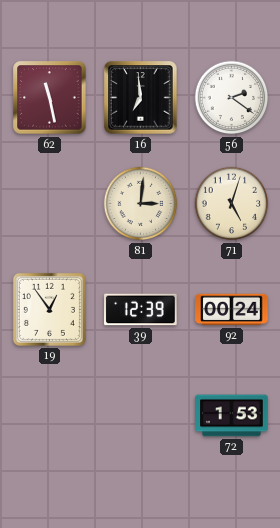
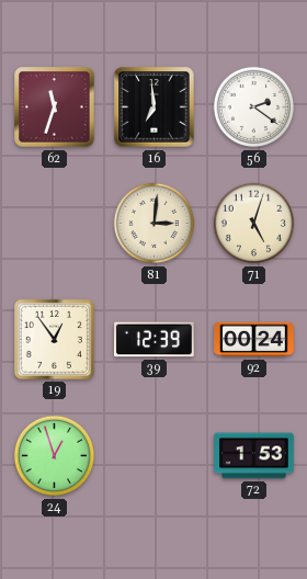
62: 11:28 -> 11:33 (55, 107)
24: none -> 12:57 (55, 456)
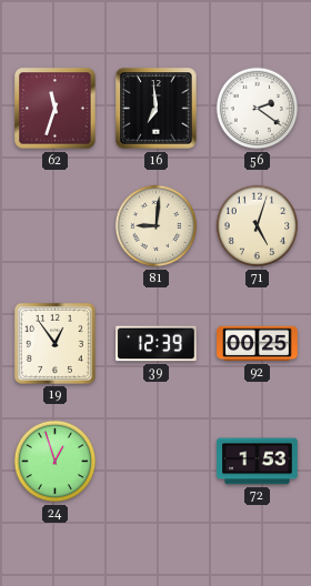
81: 3:01 -> 9:01 (157, 226)
92: 00:24 -> 00:25 (258, 344)
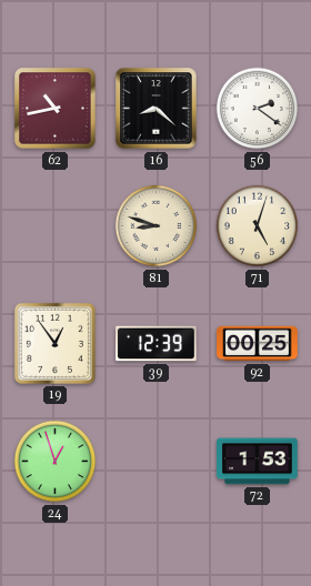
62: 11:33 -> 10:43 (56, 109)
16: 6:59 -> 8:22 (157, 109)
81: 9:01 -> 8:48 (157, 226)
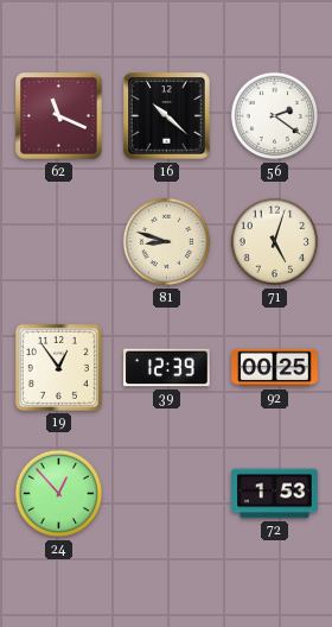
62: 10:43 -> 11:19 (59, 116)
16: 8:22 -> 10:22 (167, 116)
24: 12:57 -> 12:53 (59, 494)
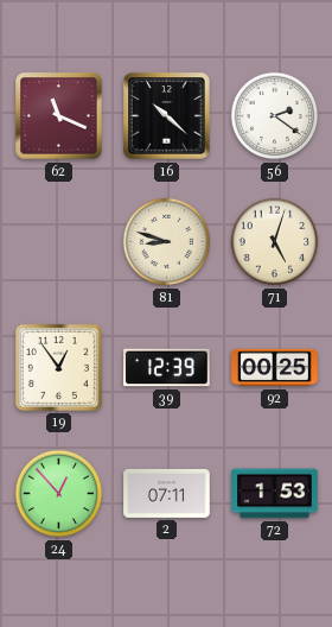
2: none -> 07:11 (167, 493)
